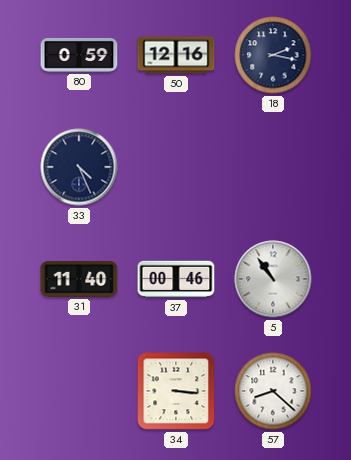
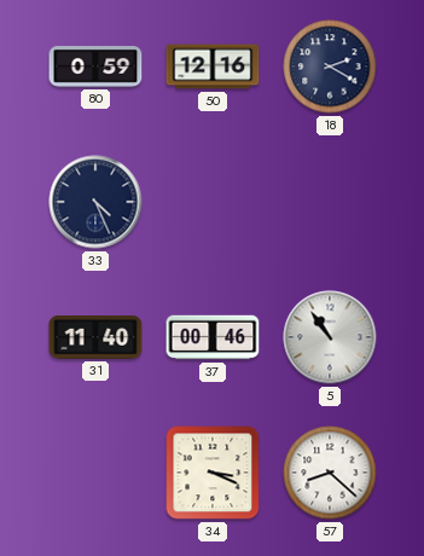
18: 2:17 -> 2:20 (330, 66)
34: 3:16 -> 3:19 (213, 473)
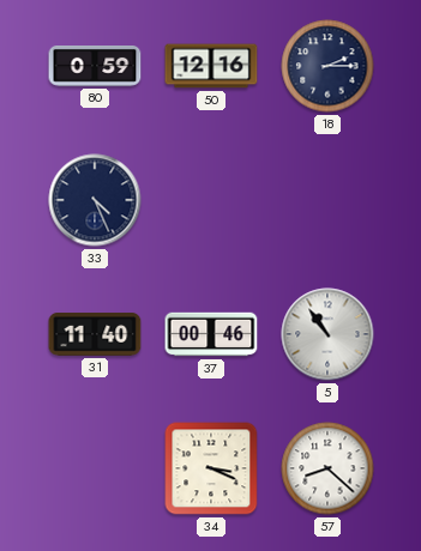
18: 2:20 -> 2:15 (327, 66)
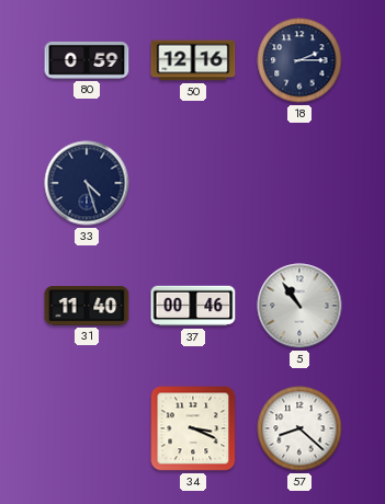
33: 4:26 -> 4:27 (87, 183)
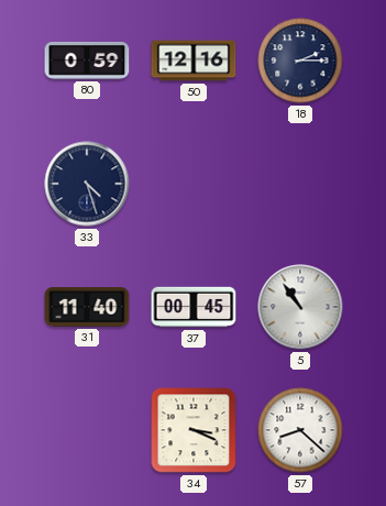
37: 00:46 -> 00:45 (194, 307)
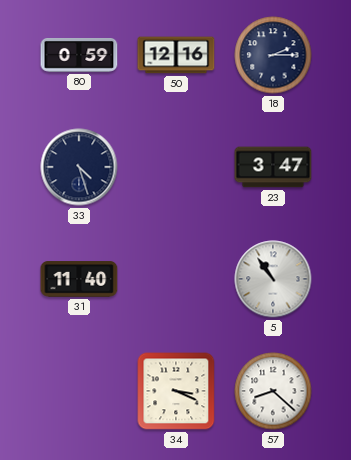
23: none -> 3:47 (273, 167)
37: 00:45 -> none (194, 307)
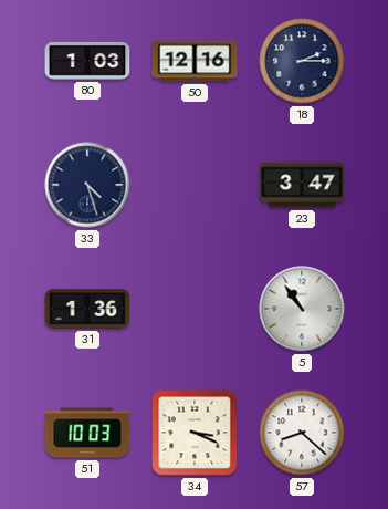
80: 0:59 -> 1:03 (87, 62)
31: 11:40 -> 1:36 (87, 309)
51: none -> 10:03 (87, 433)
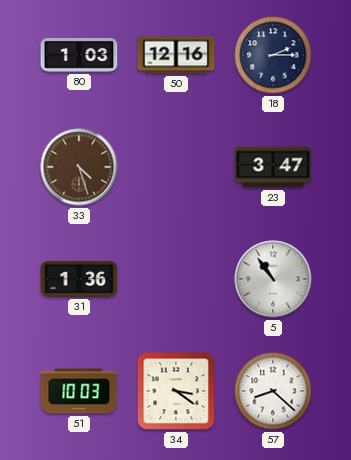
33 dial: navy -> brown (79, 167)
34: 3:19 -> 3:21 (176, 391)
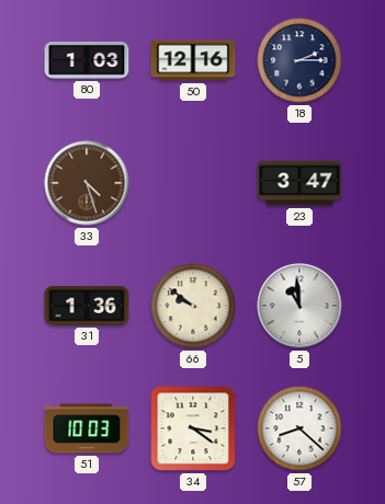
66: none -> 9:51 (193, 306)
5: 10:54 -> 10:59 (299, 306)
